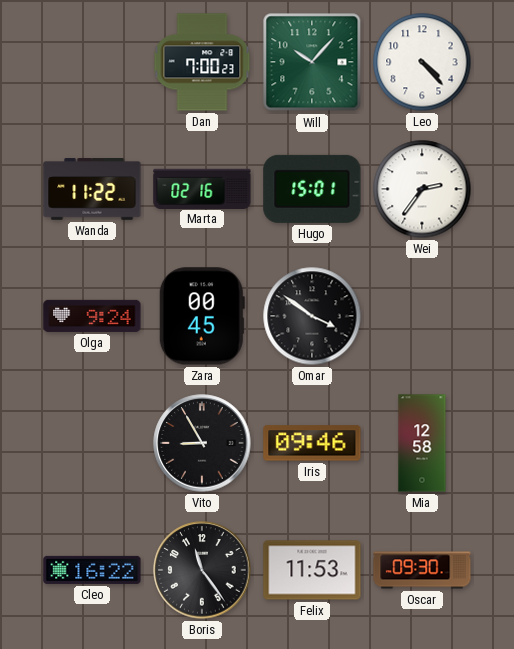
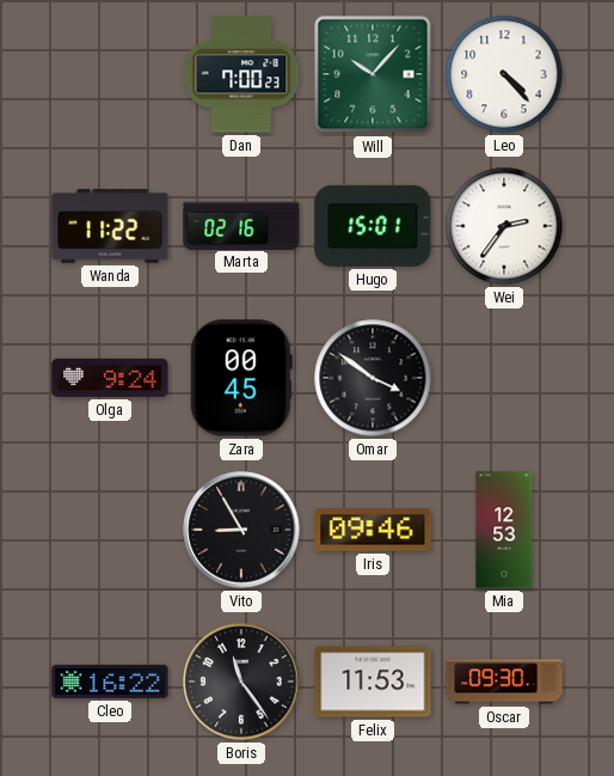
Mia: 12:58 -> 12:53 (504, 530)
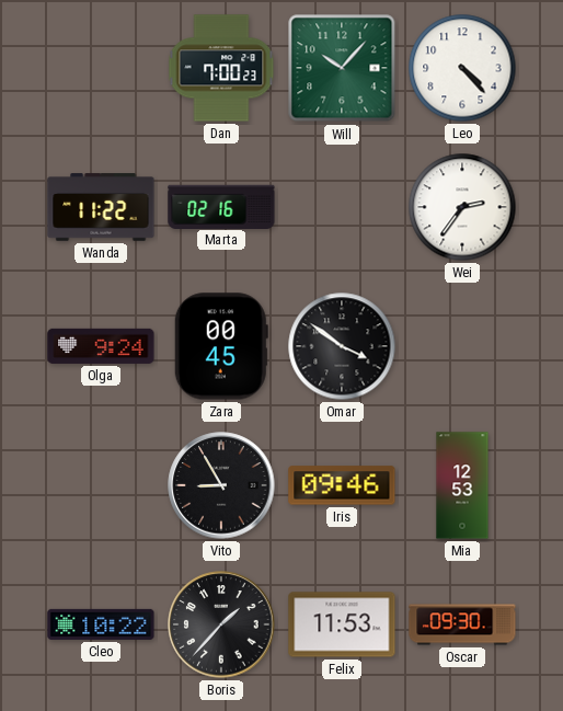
Hugo: 15:01 -> none (373, 226)
Cleo: 16:22 -> 10:22 (101, 624)
Boris: 11:24 -> 1:37 (221, 624)
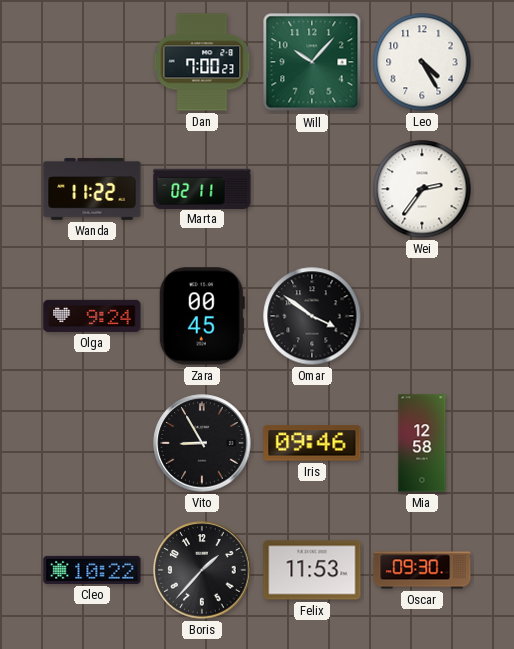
Leo: 4:23 -> 4:25 (422, 62)
Marta: 02:16 -> 02:11 (202, 188)
Mia: 12:53 -> 12:58 (422, 443)
